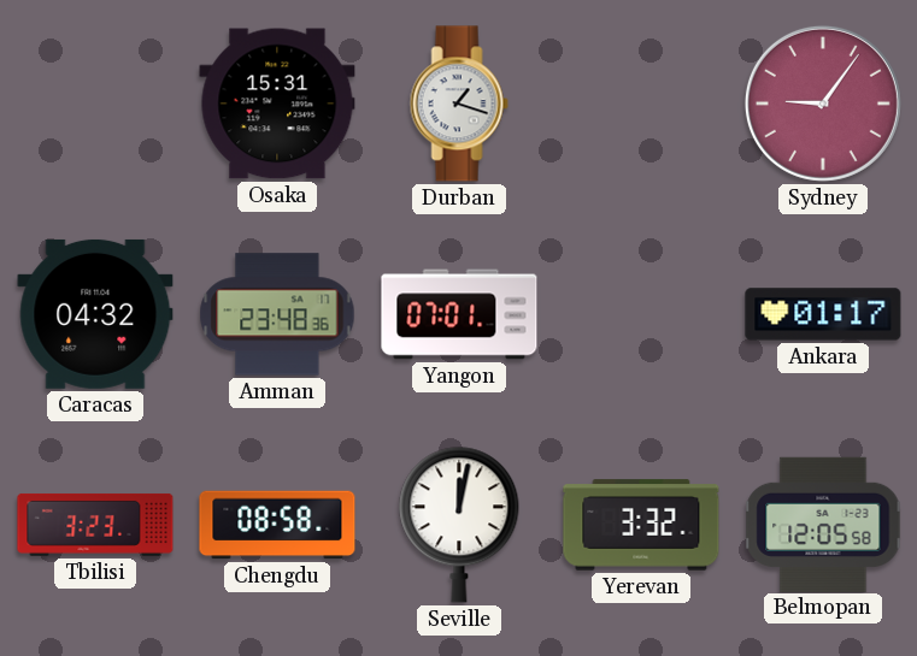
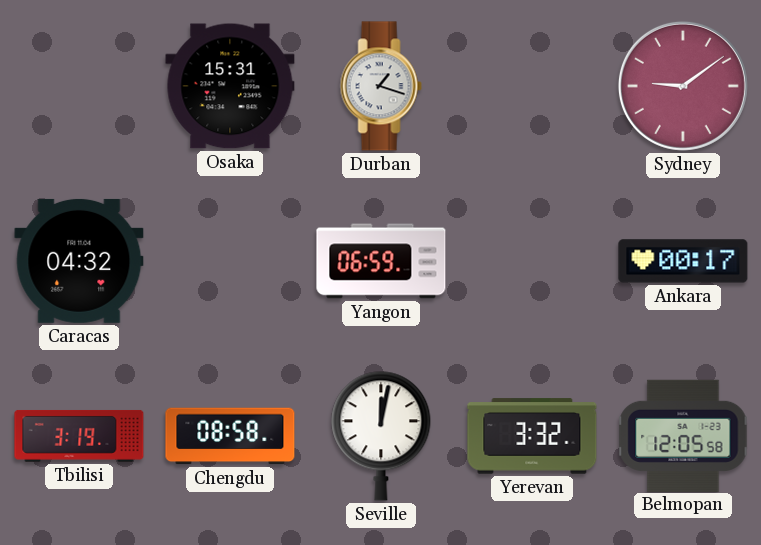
Sydney: 9:06 -> 9:09 (683, 86)
Amman: 23:48 -> none (277, 314)
Yangon: 07:01 -> 06:59 (381, 261)
Ankara: 01:17 -> 00:17 (683, 261)
Tbilisi: 3:23 -> 3:19 (79, 436)
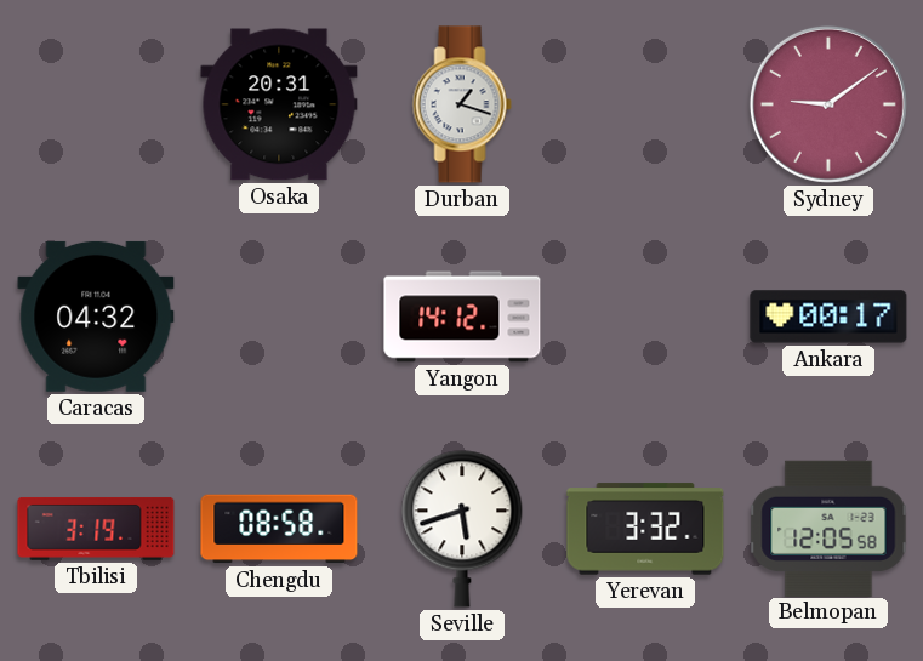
Osaka: 15:31 -> 20:31 (279, 104)
Yangon: 06:59 -> 14:12 (462, 317)
Seville: 12:02 -> 5:42 (462, 529)
